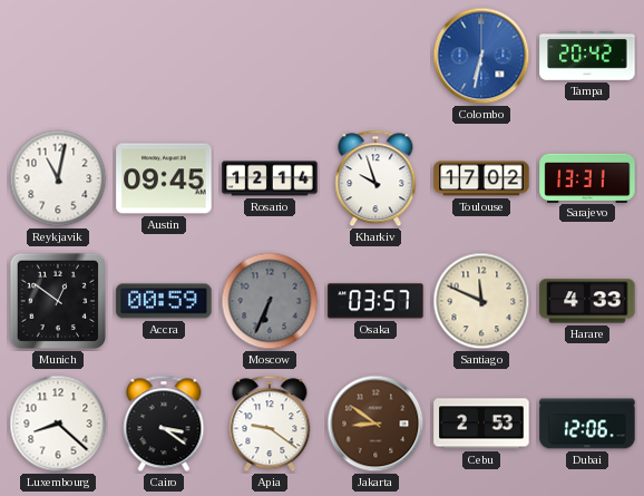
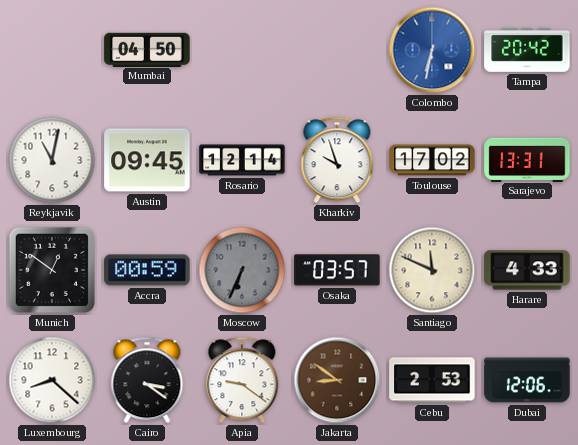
Mumbai: none -> 04:50 (147, 49)
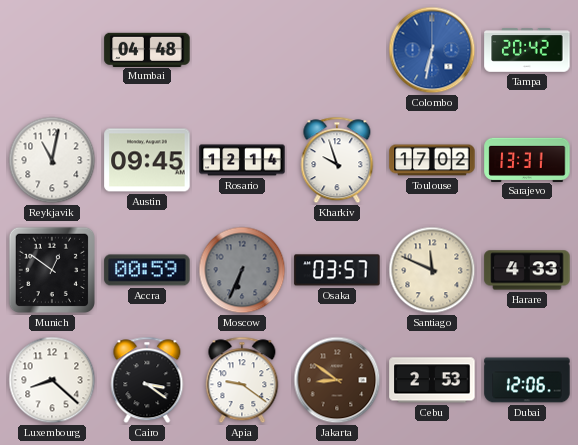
Mumbai: 04:50 -> 04:48 (147, 49)
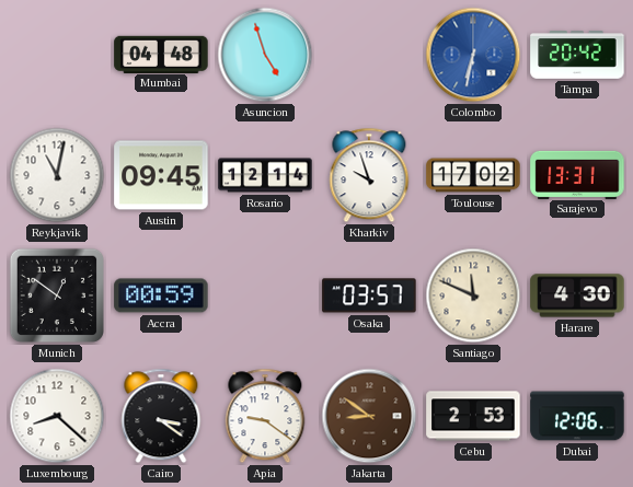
Asuncion: none -> 4:57 (265, 55)
Moscow: 6:34 -> none (242, 270)
Harare: 4:33 -> 4:30 (577, 295)
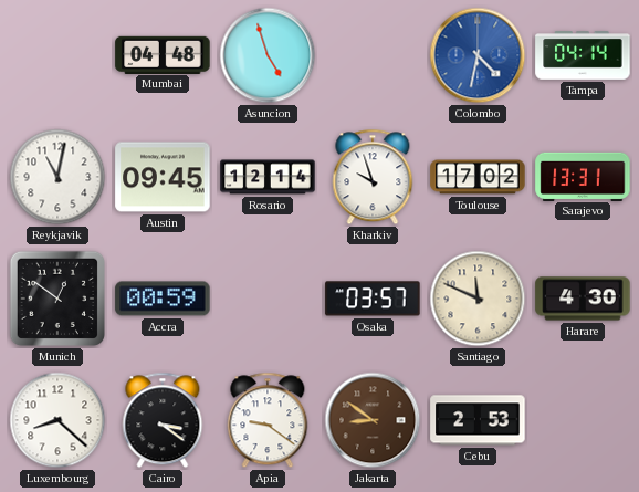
Colombo: 6:32 -> 4:32 (478, 55)
Tampa: 20:42 -> 04:14 (583, 55)
Dubai: 12:06 -> none (577, 416)
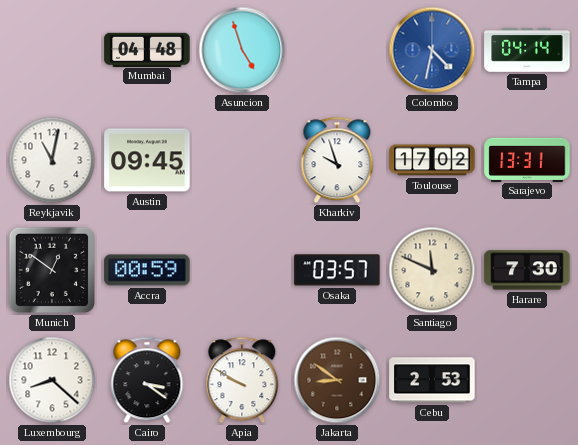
Rosario: 12:14 -> none (268, 177)
Harare: 4:30 -> 7:30 (527, 270)
Apia: 9:21 -> 9:50 (242, 380)
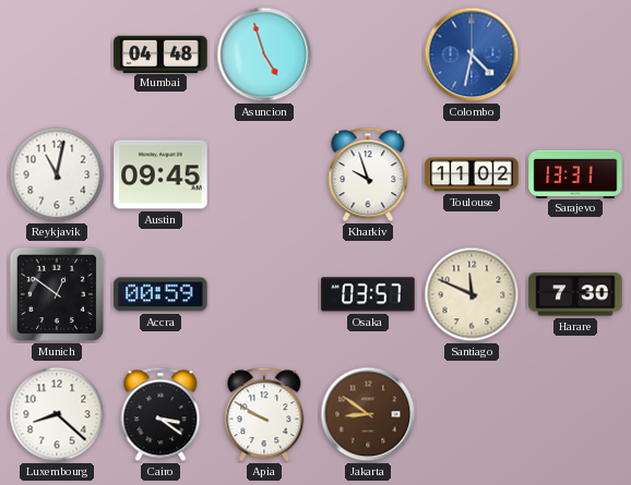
Tampa: 04:14 -> none (527, 50)
Toulouse: 17:02 -> 11:02 (472, 174)
Cebu: 2:53 -> none (432, 380)
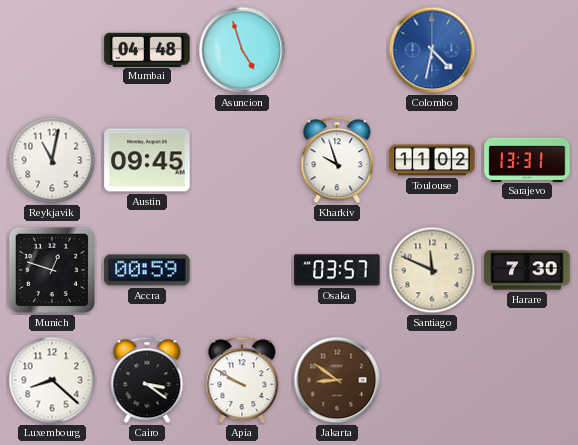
Munich: 12:51 -> 12:48 (52, 270)
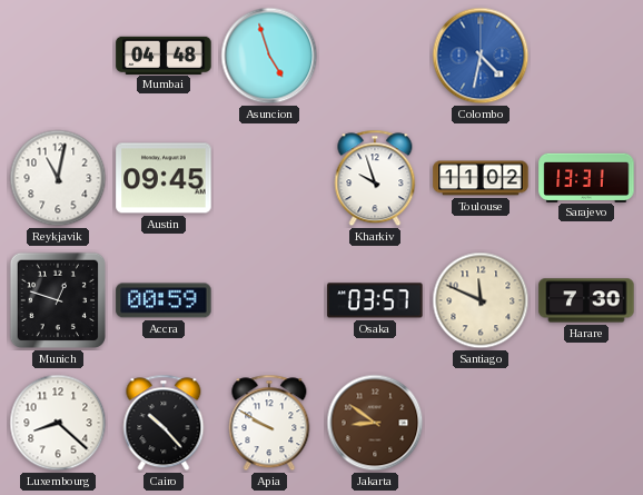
Cairo: 3:21 -> 10:23 (164, 423)
